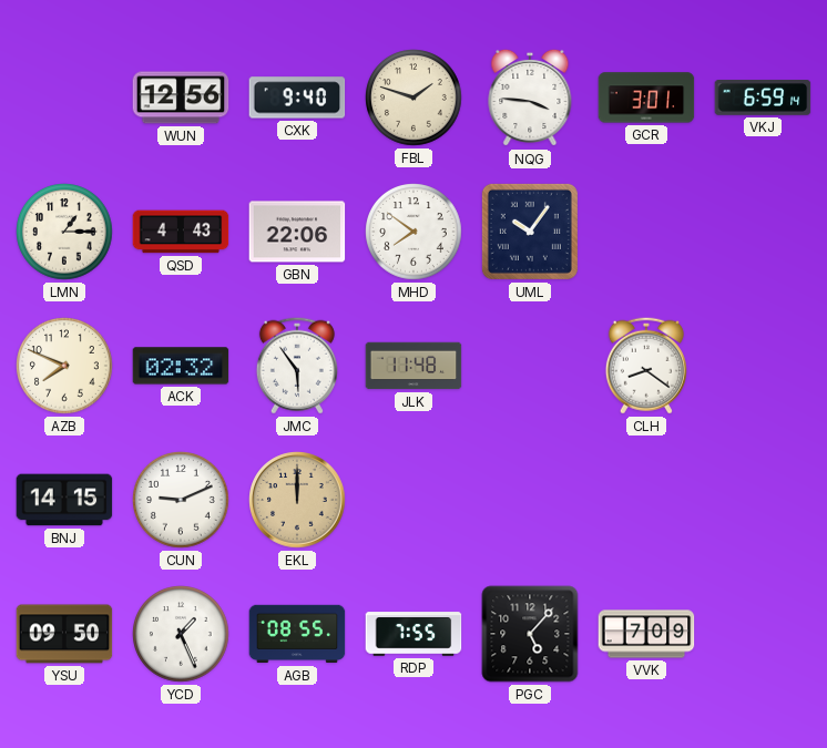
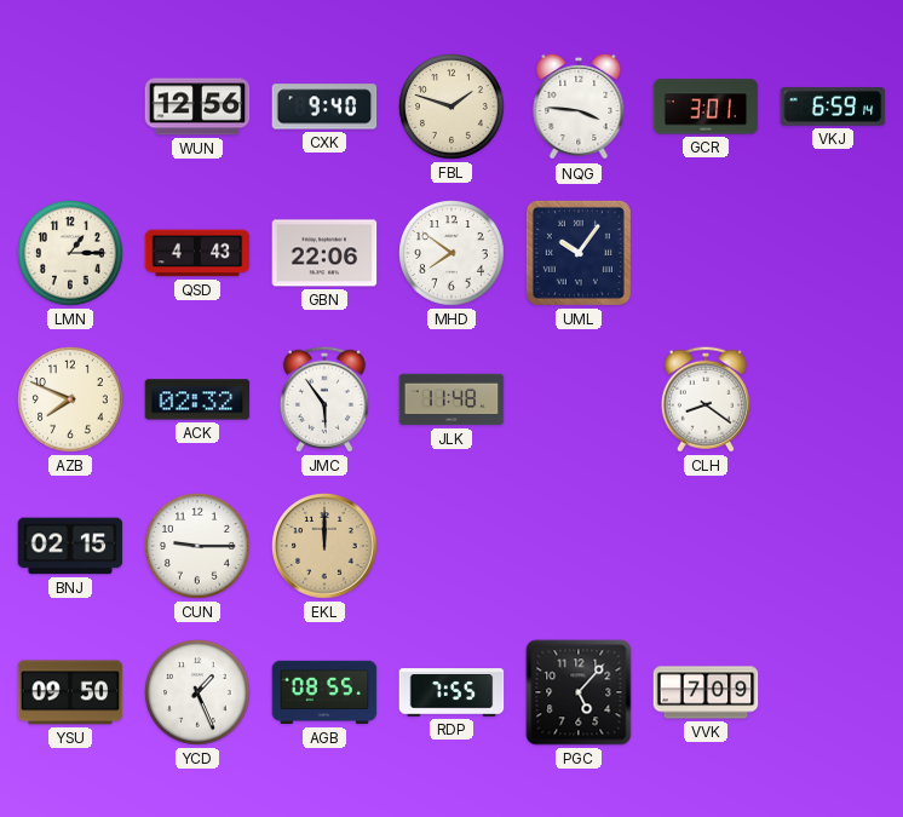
BNJ: 14:15 -> 02:15 (70, 546)
CUN: 9:11 -> 9:15 (197, 546)
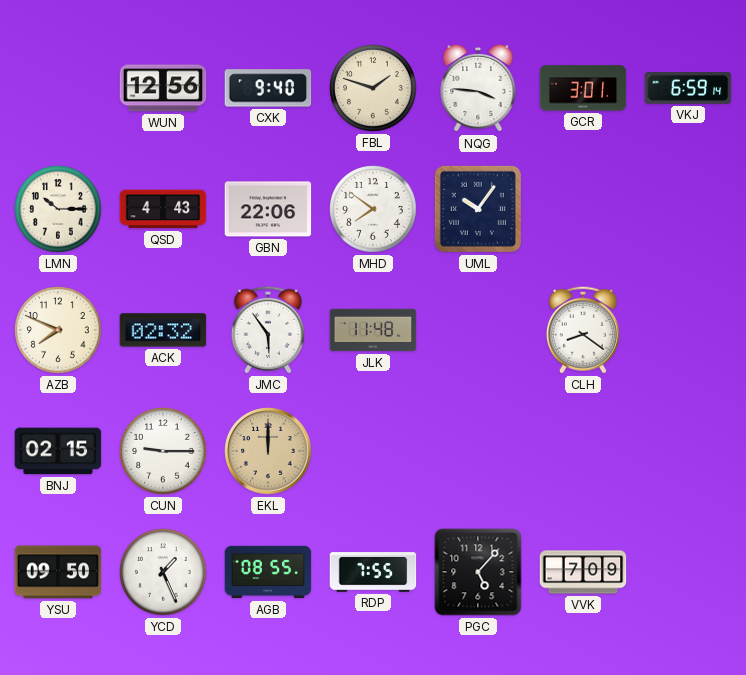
LMN: 1:15 -> 10:15 (58, 209)
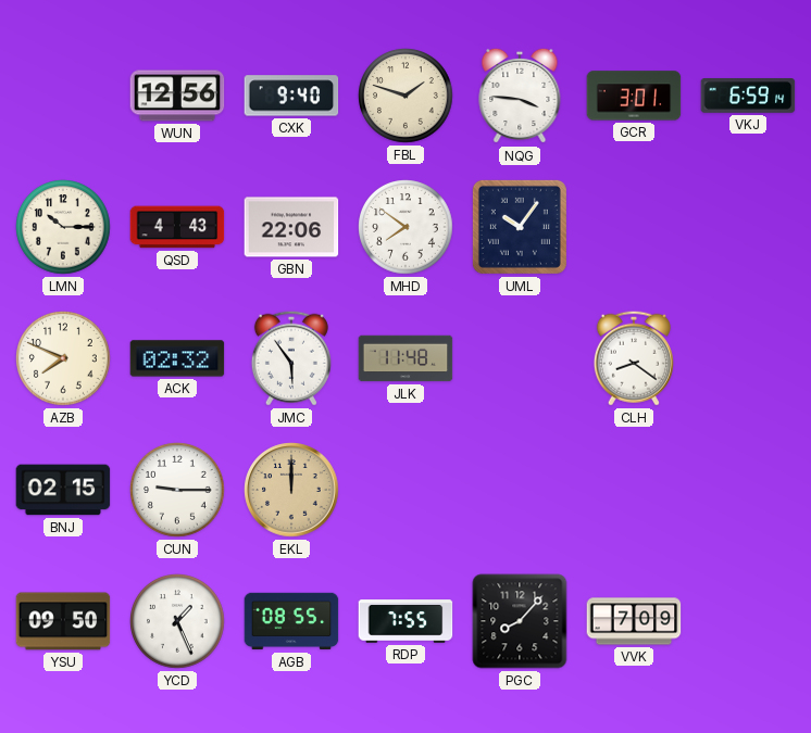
PGC: 5:07 -> 8:07 (520, 621)
